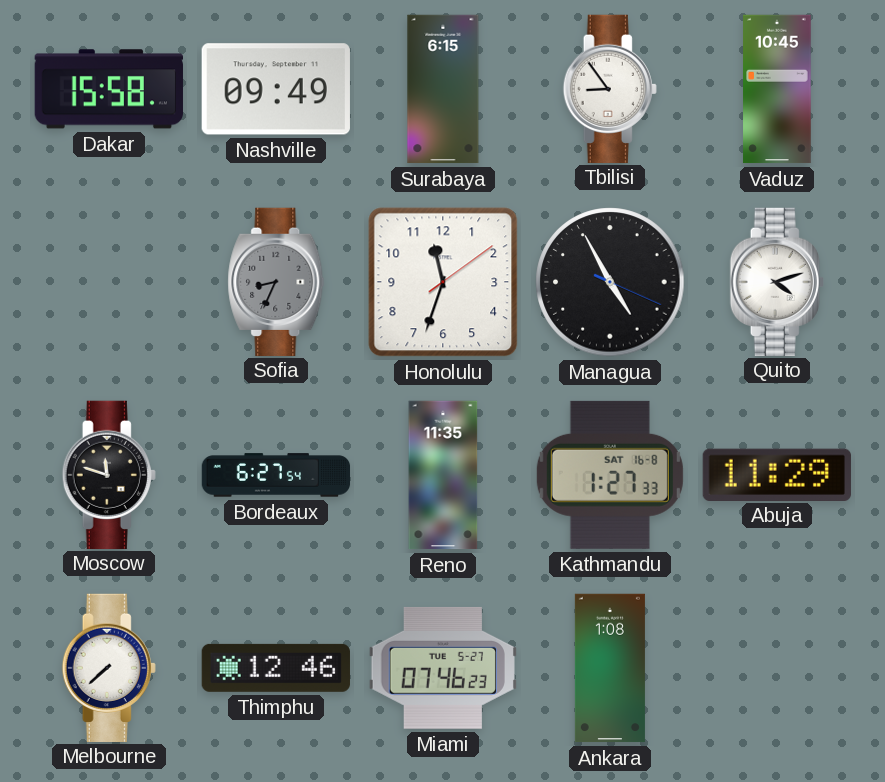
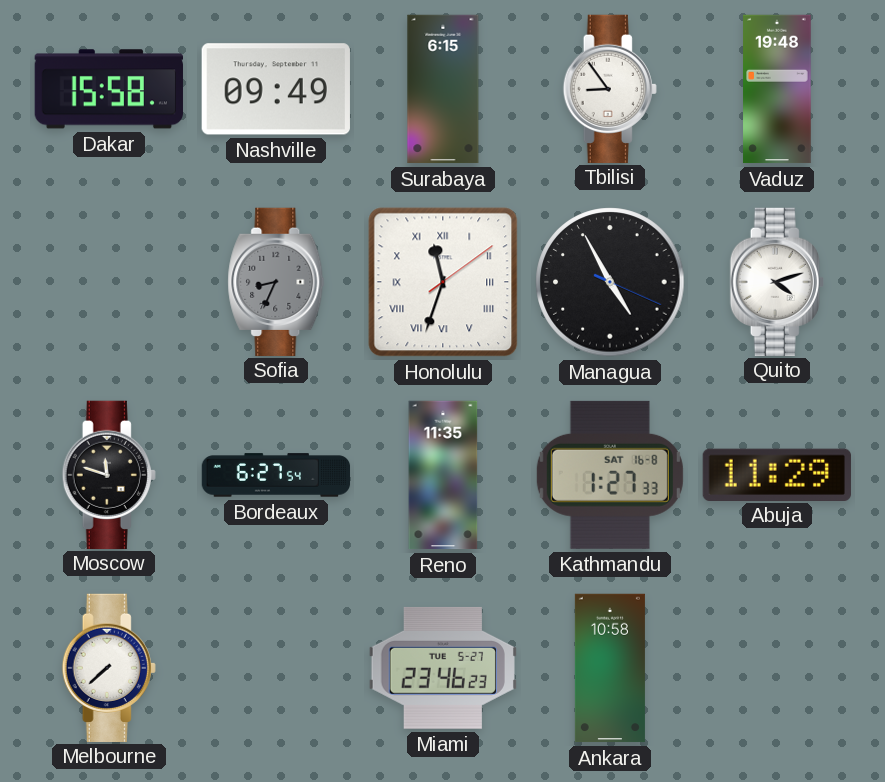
Vaduz: 10:45 -> 19:48 (777, 89)
Honolulu numerals: Arabic -> Roman (443, 282)
Thimphu: 12:46 -> none (276, 668)
Miami: 07:46 -> 23:46 (443, 668)
Ankara: 1:08 -> 10:58 (610, 668)
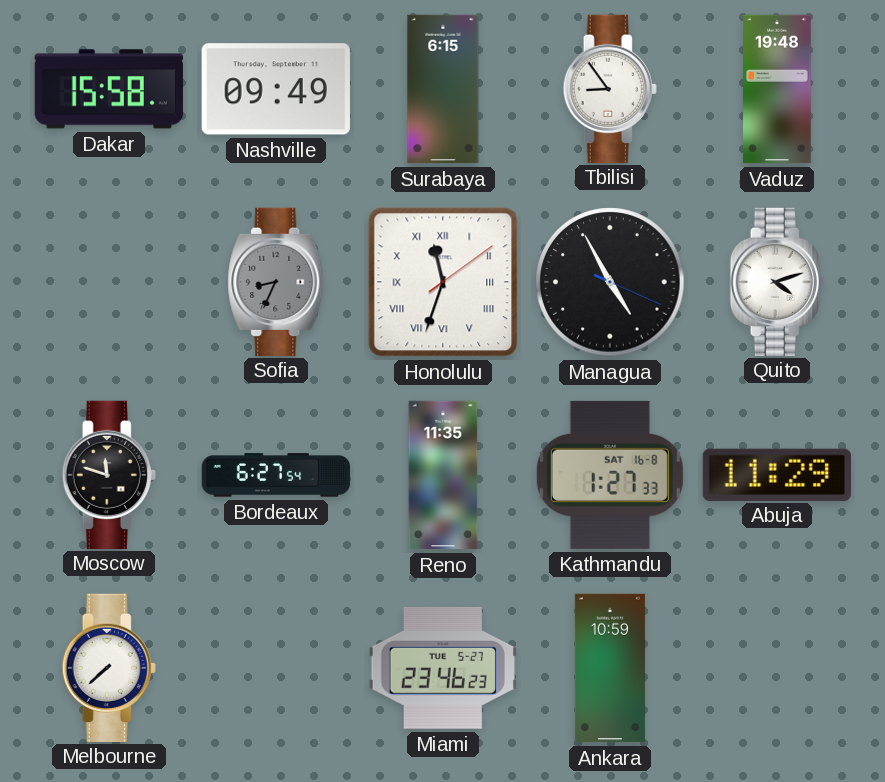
Ankara: 10:58 -> 10:59 (610, 668)
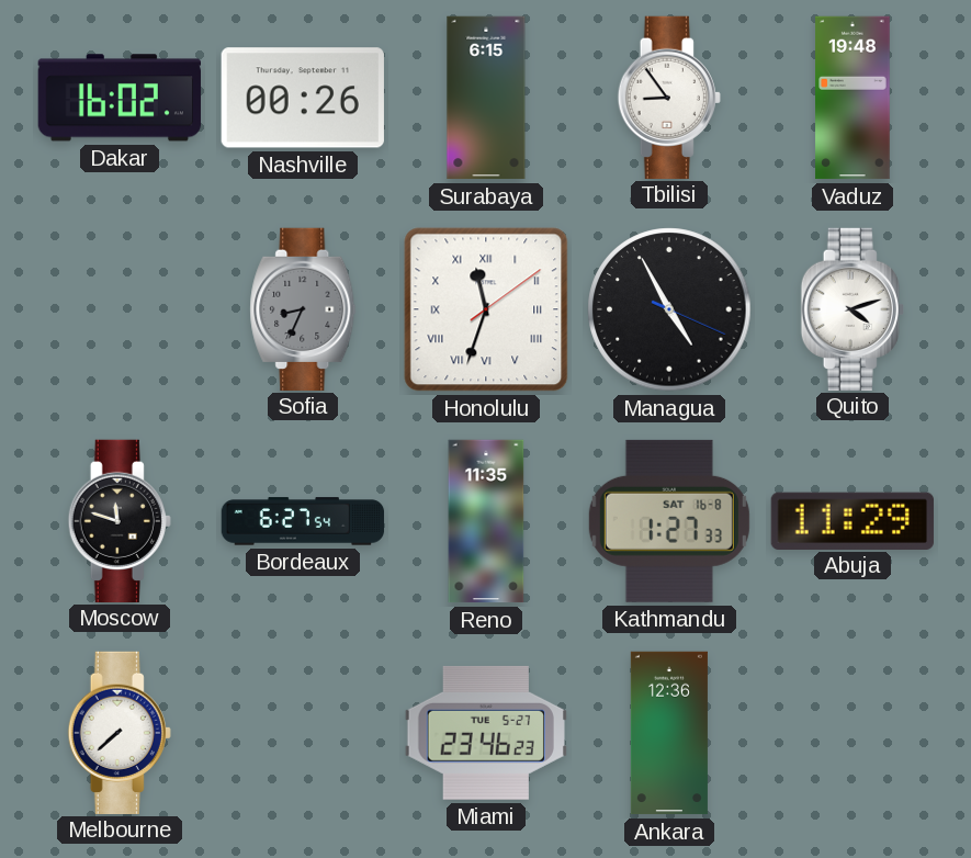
Dakar: 15:58 -> 16:02 (120, 98)
Nashville: 09:49 -> 00:26 (303, 98)
Ankara: 10:59 -> 12:36 (669, 733)
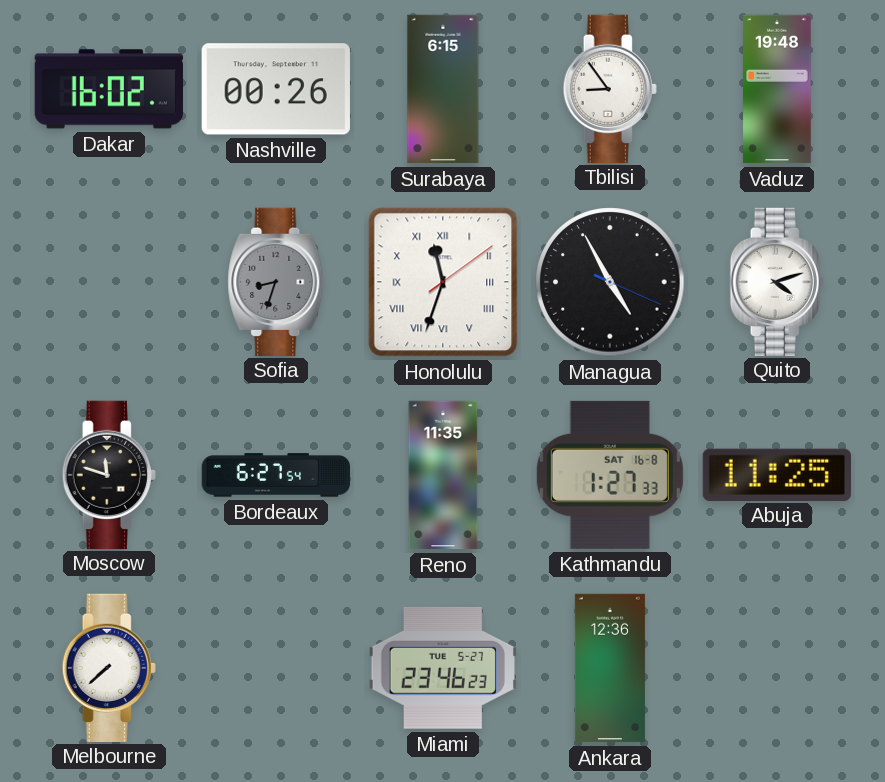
Sofia: 8:34 -> 8:33 (276, 281)
Abuja: 11:29 -> 11:25 (777, 474)
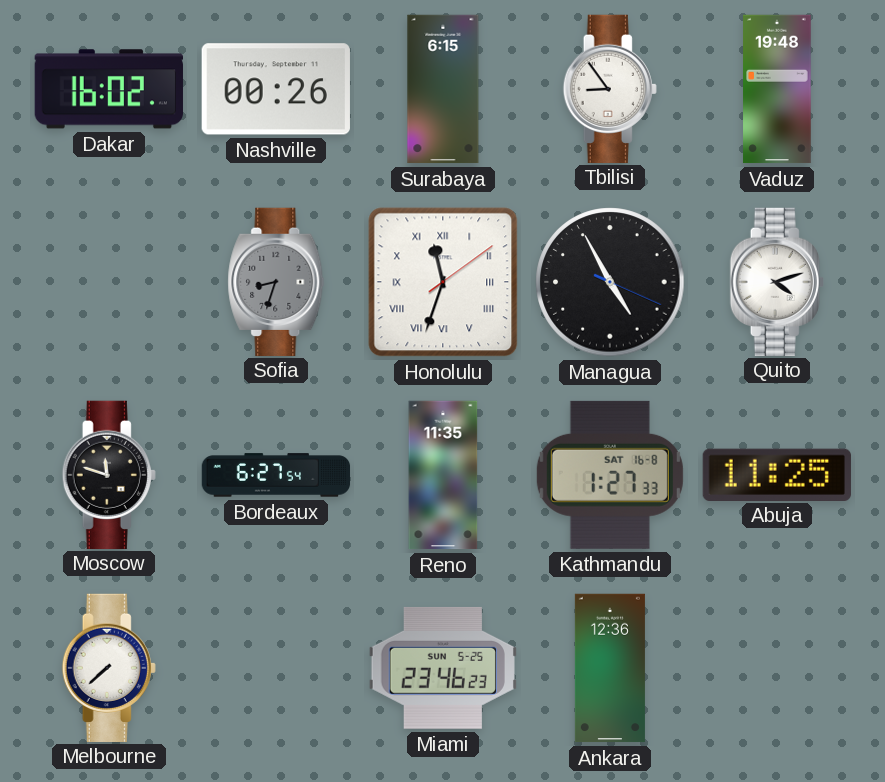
Miami date: TUE 5-27 -> SUN 5-25 (443, 668)
